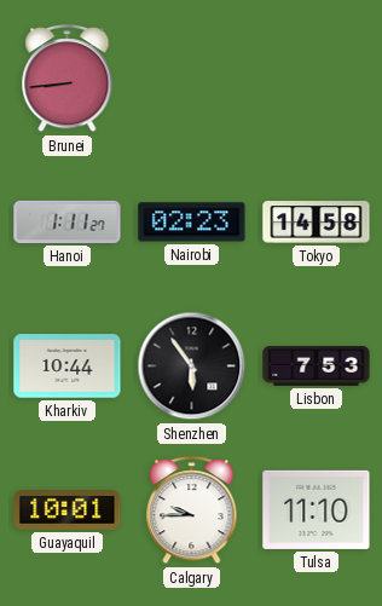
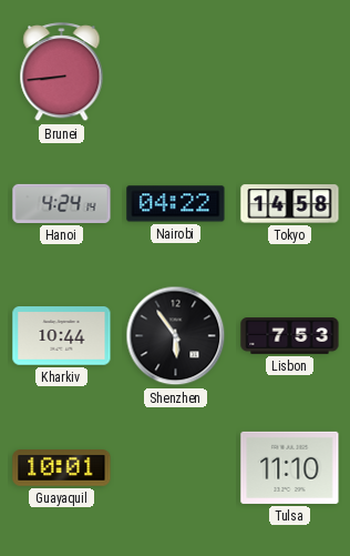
Hanoi: 1:11 -> 4:24 (62, 203)
Nairobi: 02:23 -> 04:22 (176, 204)
Calgary: 9:45 -> none (192, 510)
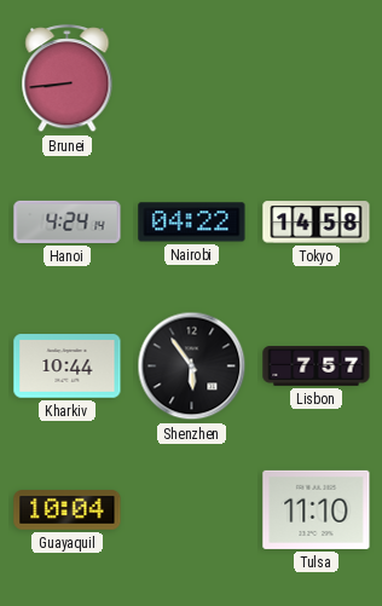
Lisbon: 7:53 -> 7:57 (317, 367)
Guayaquil: 10:01 -> 10:04 (68, 510)
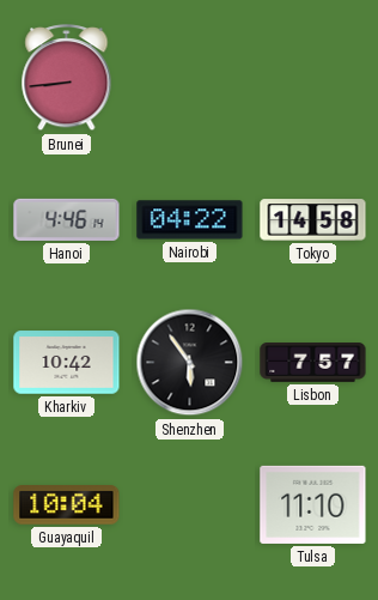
Hanoi: 4:24 -> 4:46 (67, 219)
Kharkiv: 10:44 -> 10:42 (67, 363)
